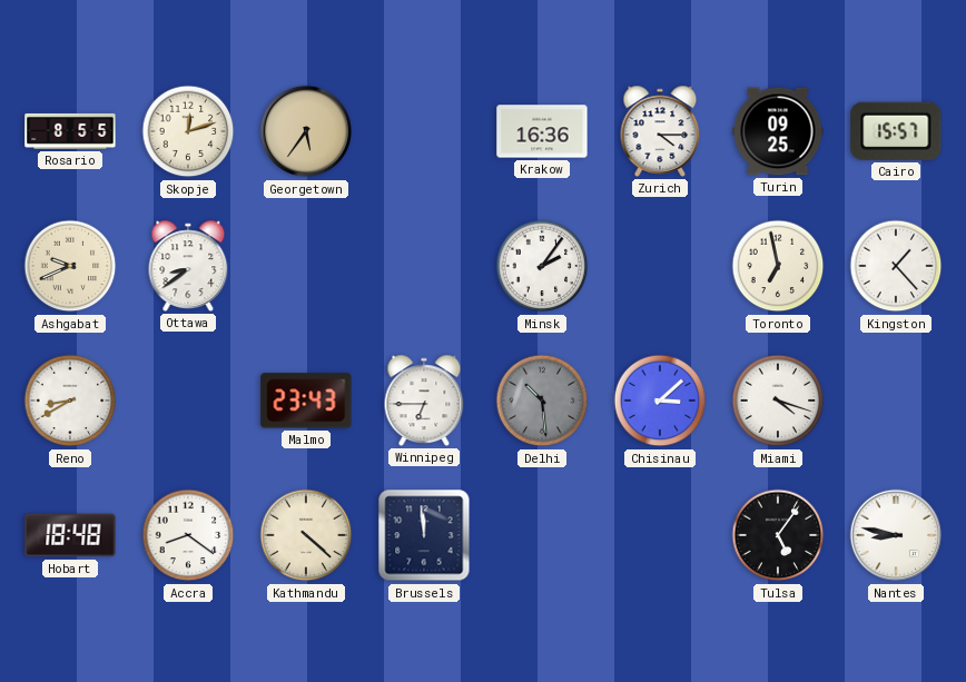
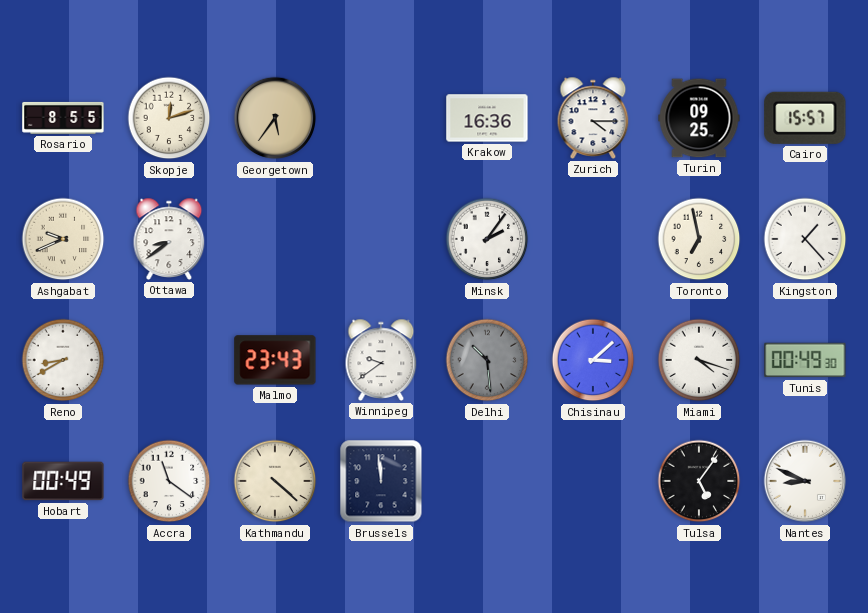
Winnipeg: 6:45 -> 9:39 (381, 360)
Tunis: none -> 00:49 (805, 360)
Hobart: 18:48 -> 00:49 (63, 481)
Accra: 8:21 -> 11:21 (169, 481)
Nantes: 8:47 -> 8:49 (805, 481)
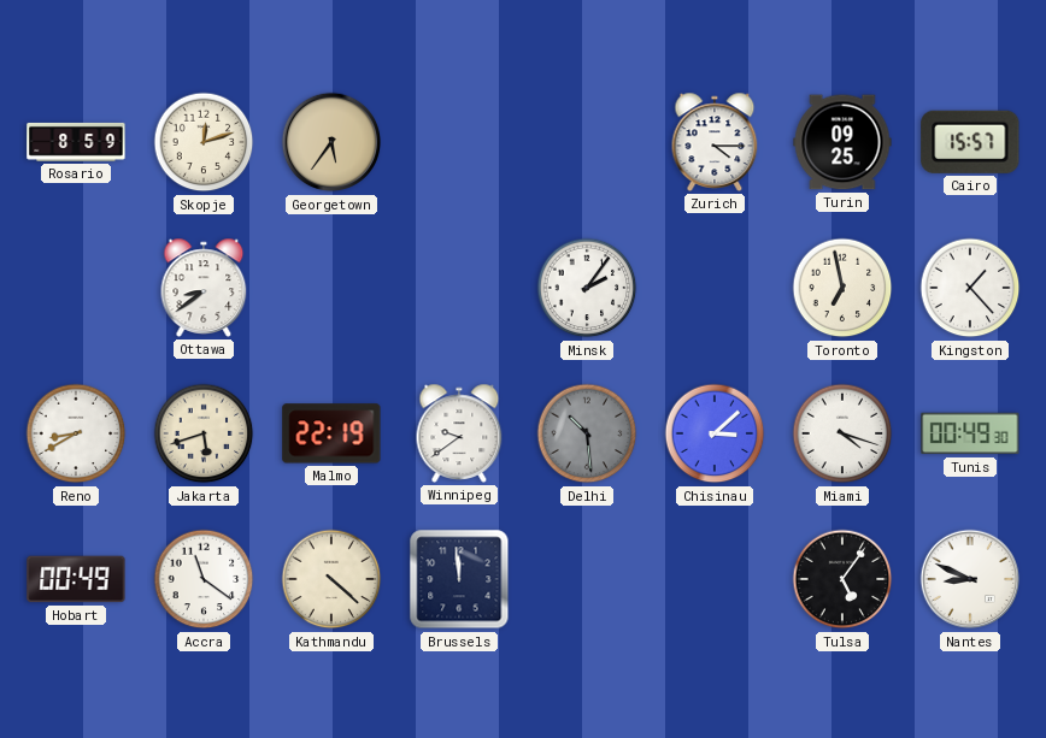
Rosario: 8:55 -> 8:59 (76, 142)
Krakow: 16:36 -> none (487, 118)
Ashgabat: 9:41 -> none (63, 239)
Jakarta: none -> 5:42 (204, 433)
Malmo: 23:43 -> 22:19 (331, 433)
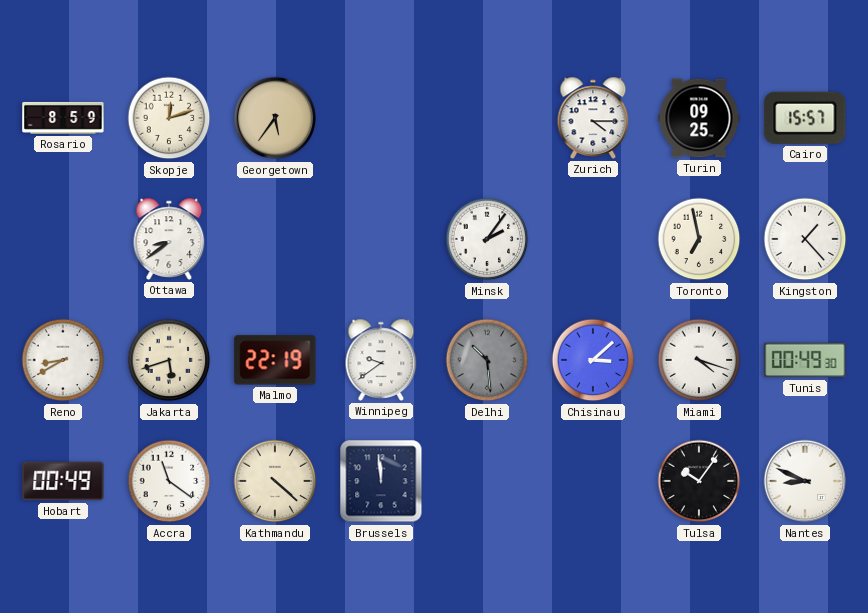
Tulsa: 5:06 -> 10:06 (699, 481)
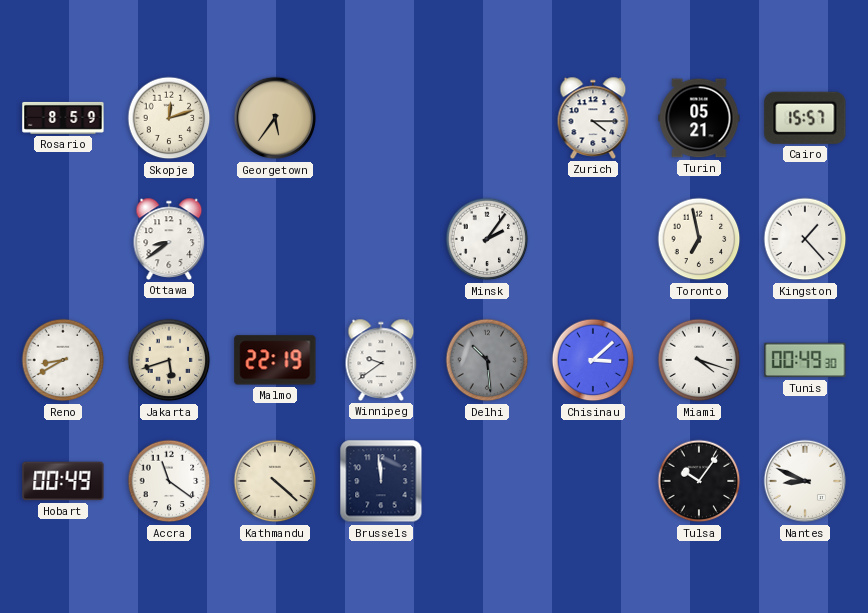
Turin: 09:25 -> 05:21 (699, 118)
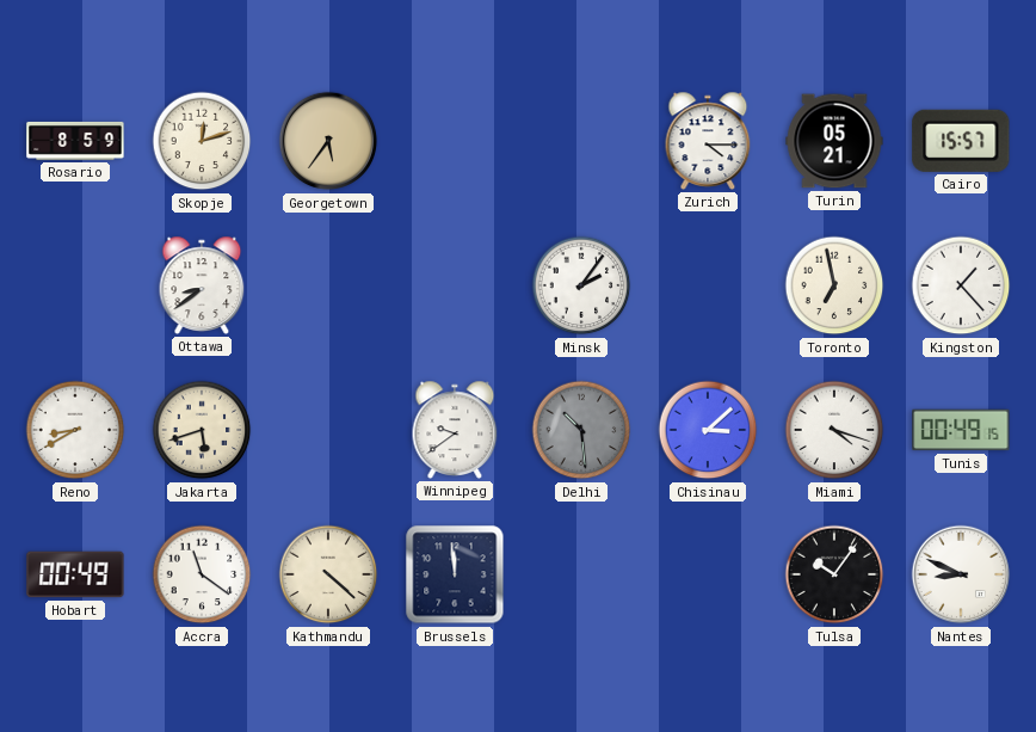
Malmo: 22:19 -> none (275, 360)
Tunis: 00:49:30 -> 00:49:15 (961, 430)
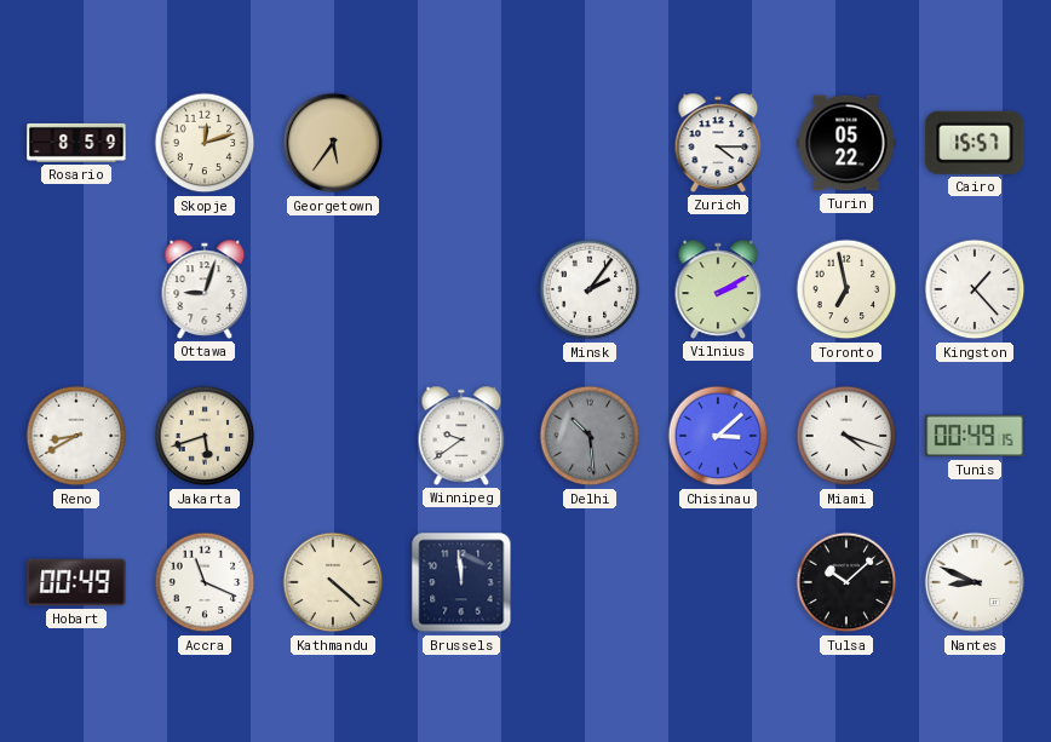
Turin: 05:21 -> 05:22 (846, 143)
Ottawa: 8:39 -> 9:03 (205, 289)
Vilnius: none -> 2:10 (718, 289)
Accra: 11:21 -> 11:19 (205, 582)
Tulsa: 10:06 -> 10:08 (846, 582)
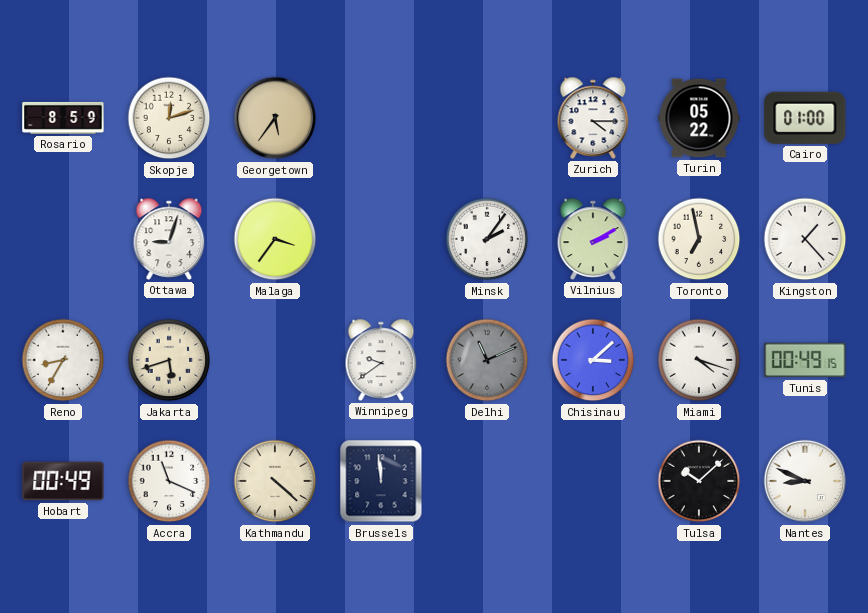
Cairo: 15:57 -> 01:00 (805, 118)
Malaga: none -> 3:36 (275, 239)
Reno: 8:40 -> 8:35 (63, 360)
Delhi: 10:29 -> 11:11 (487, 360)
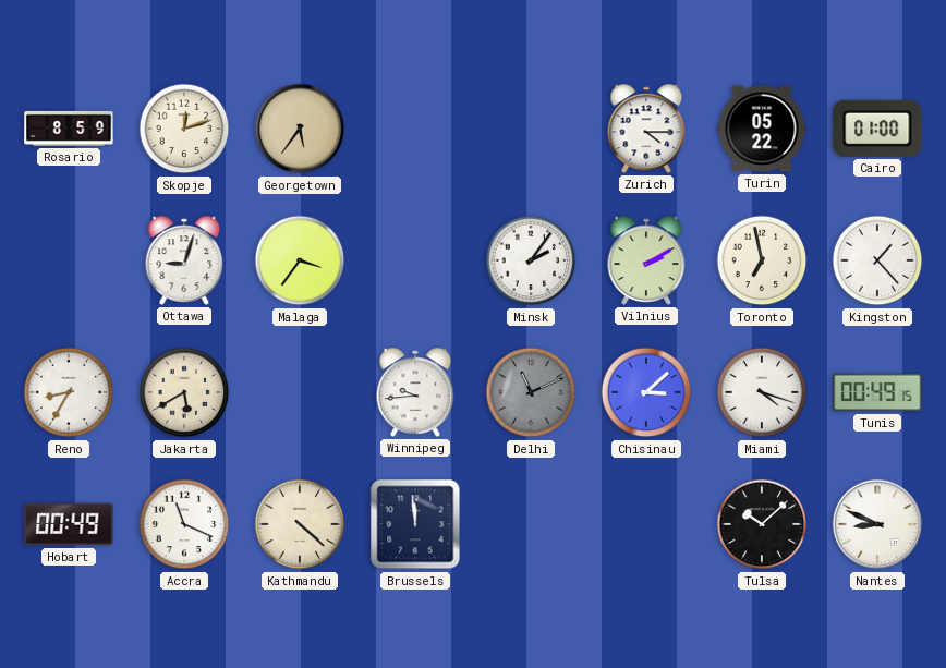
Jakarta: 5:42 -> 5:40 (184, 392)
Winnipeg: 9:39 -> 9:44 (415, 392)
